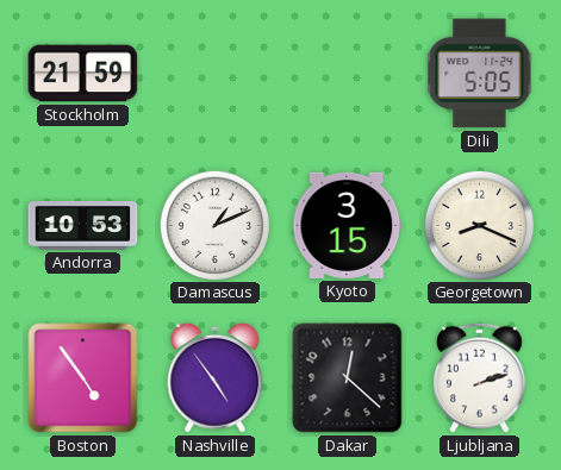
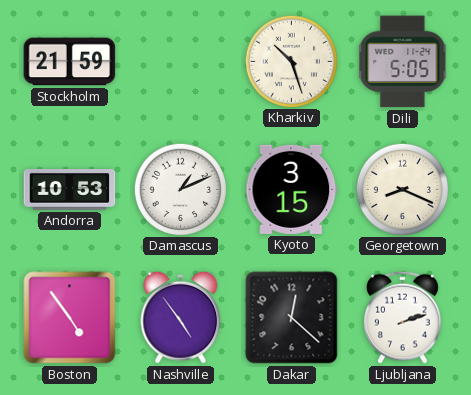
Kharkiv: none -> 10:27 (291, 61)
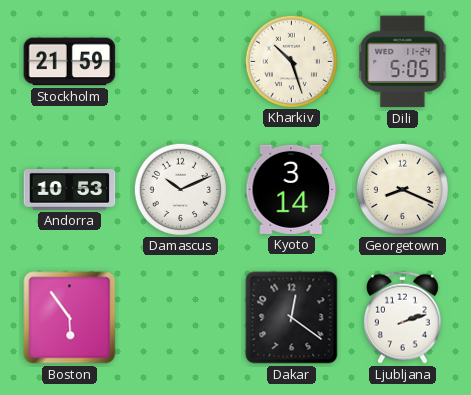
Damascus: 1:11 -> 10:11 (180, 189)
Kyoto: 3:15 -> 3:14 (292, 189)
Boston: 4:54 -> 5:54 (70, 318)
Nashville: 4:54 -> none (181, 317)
Dakar: 12:22 -> 12:21 (292, 318)
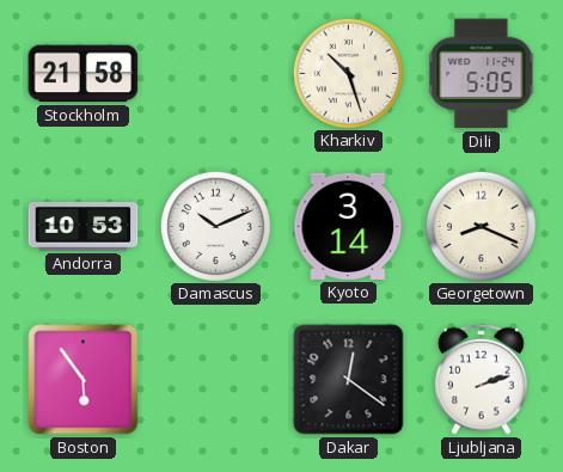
Stockholm: 21:59 -> 21:58 (84, 74)
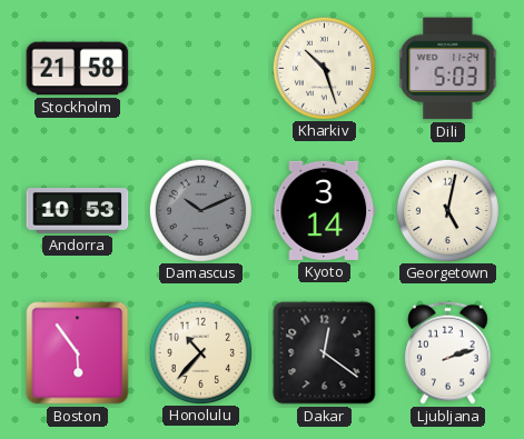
Dili: 5:05 -> 5:03 (448, 69)
Damascus dial: white -> grey (200, 210)
Georgetown: 8:19 -> 5:02 (447, 210)
Honolulu: none -> 10:37 (200, 352)
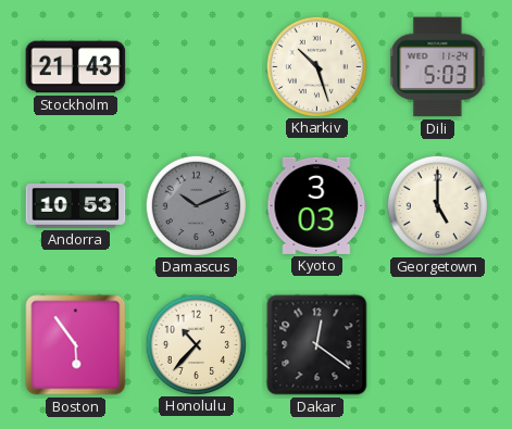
Stockholm: 21:58 -> 21:43 (76, 67)
Kyoto: 3:14 -> 3:03 (317, 205)
Georgetown: 5:02 -> 5:00 (437, 205)
Ljubljana: 2:12 -> none (448, 352)
